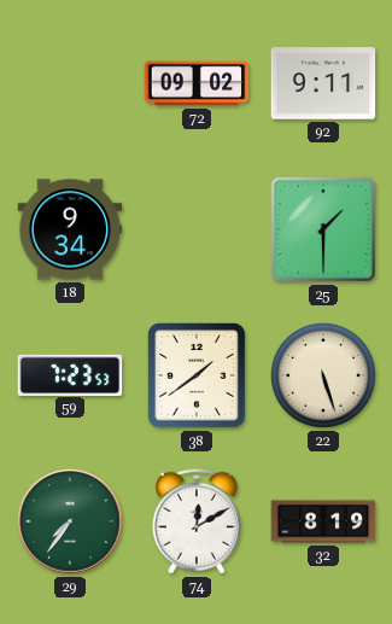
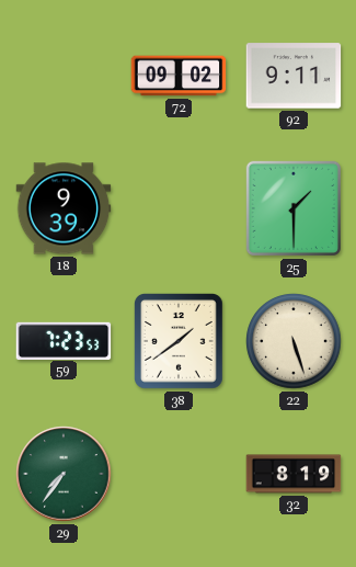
18: 9:34 -> 9:39 (64, 208)
74: 12:10 -> none (197, 521)
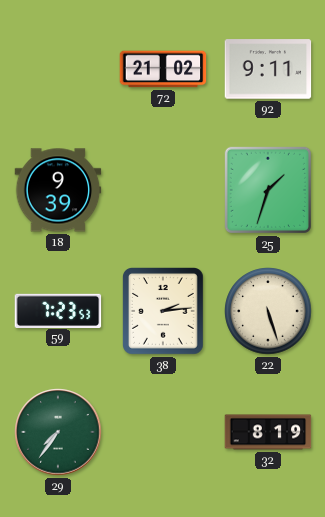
72: 09:02 -> 21:02 (163, 69)
25: 1:30 -> 1:33 (268, 190)
38: 1:39 -> 2:14 (163, 312)
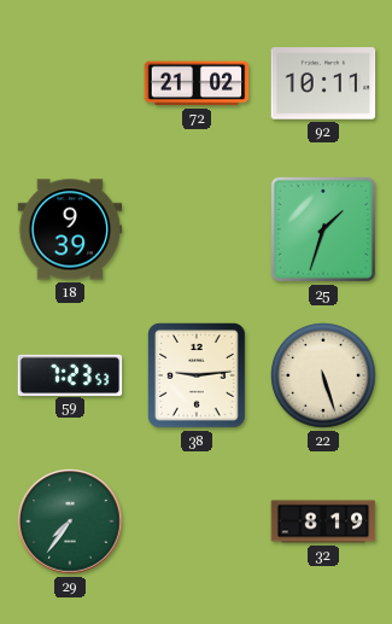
92: 9:11 -> 10:11 (323, 83)
38: 2:14 -> 9:14 (197, 377)
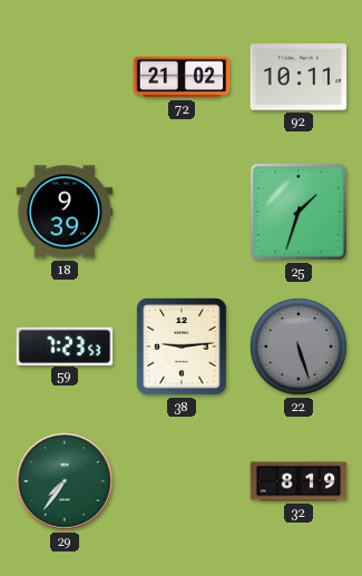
22 dial: cream -> grey (299, 346)
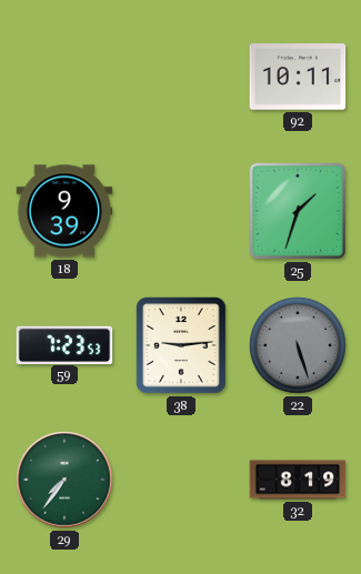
72: 21:02 -> none (182, 77)
